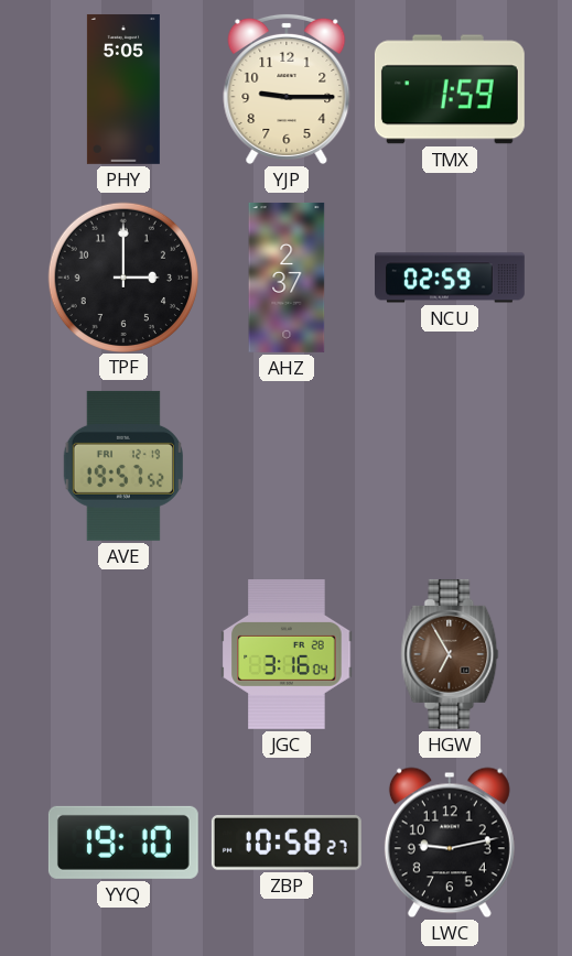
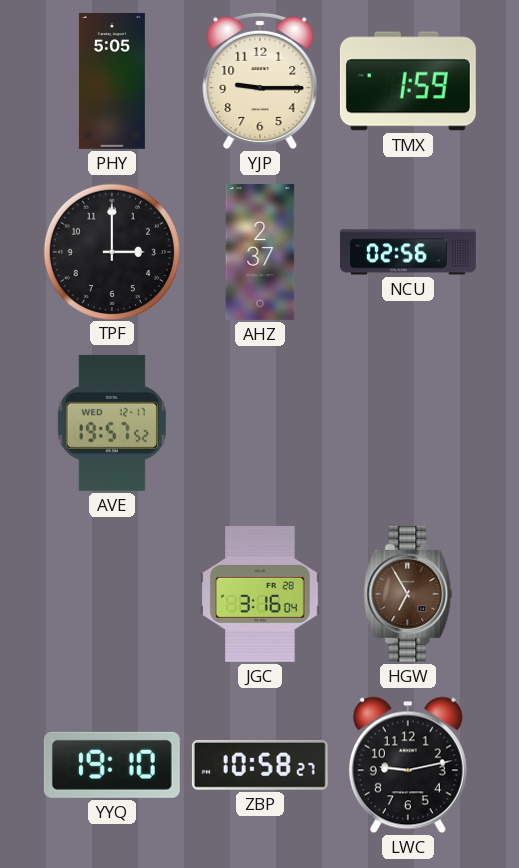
NCU: 02:59 -> 02:56 (409, 252)
AVE date: FRI 12-19 -> WED 12-17 (112, 423)
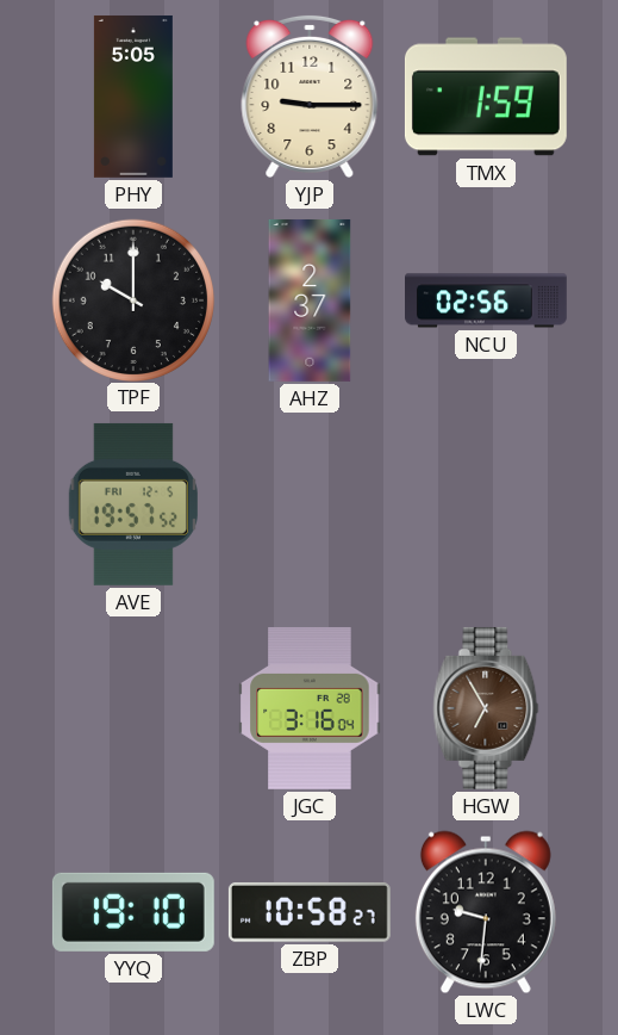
TPF: 3:00 -> 10:00 (132, 299)
AVE date: WED 12-17 -> FRI 12-5 (133, 504)
LWC: 9:13 -> 9:31 (486, 912)
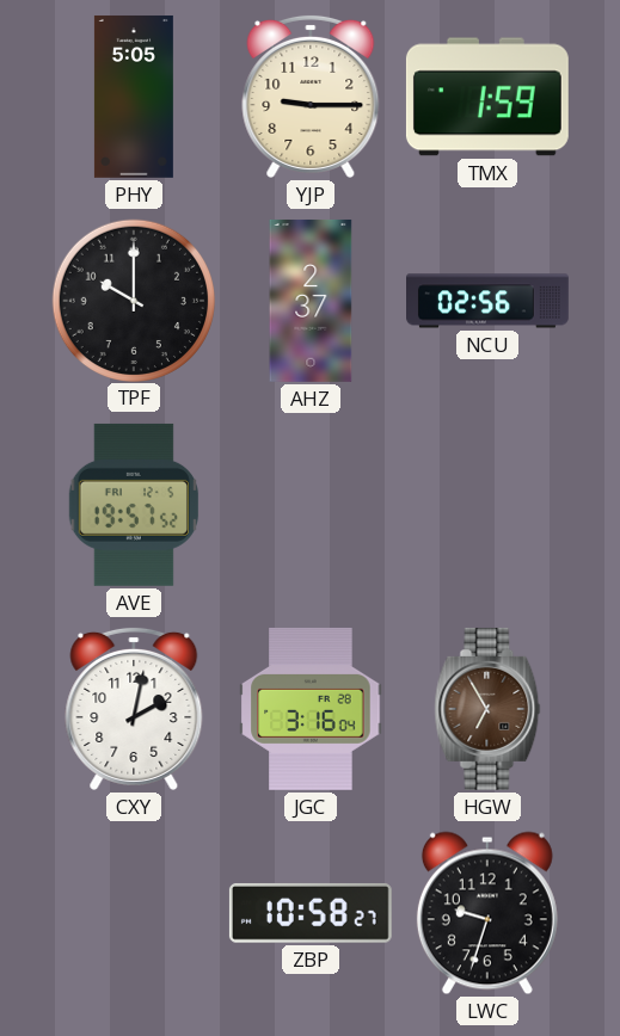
CXY: none -> 2:02 (134, 708)
YYQ: 19:10 -> none (133, 912)
LWC: 9:31 -> 9:33 (487, 913)
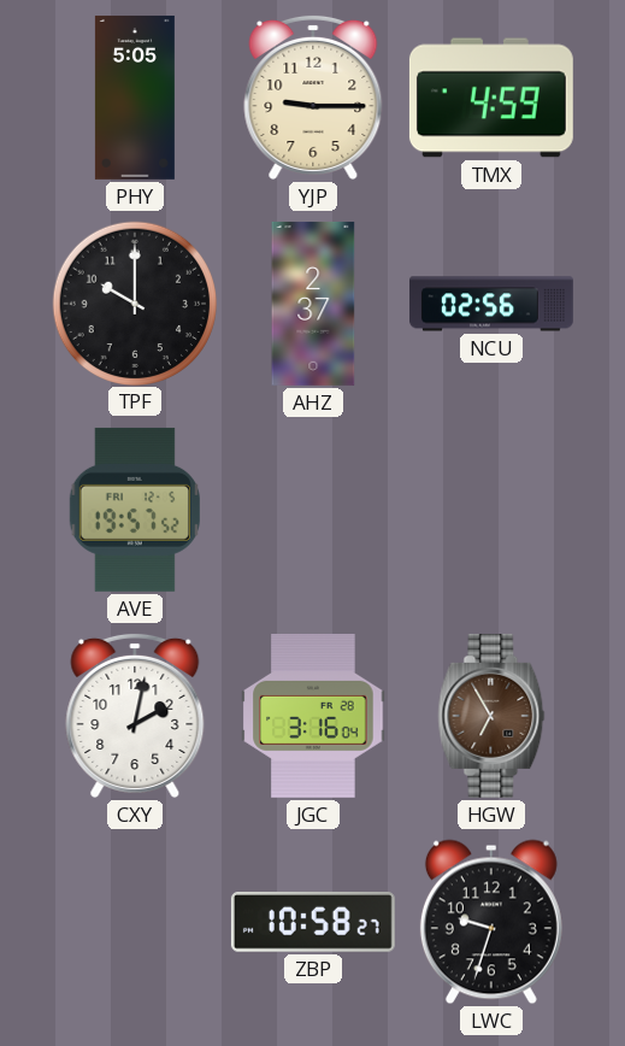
TMX: 1:59 -> 4:59 (491, 98)
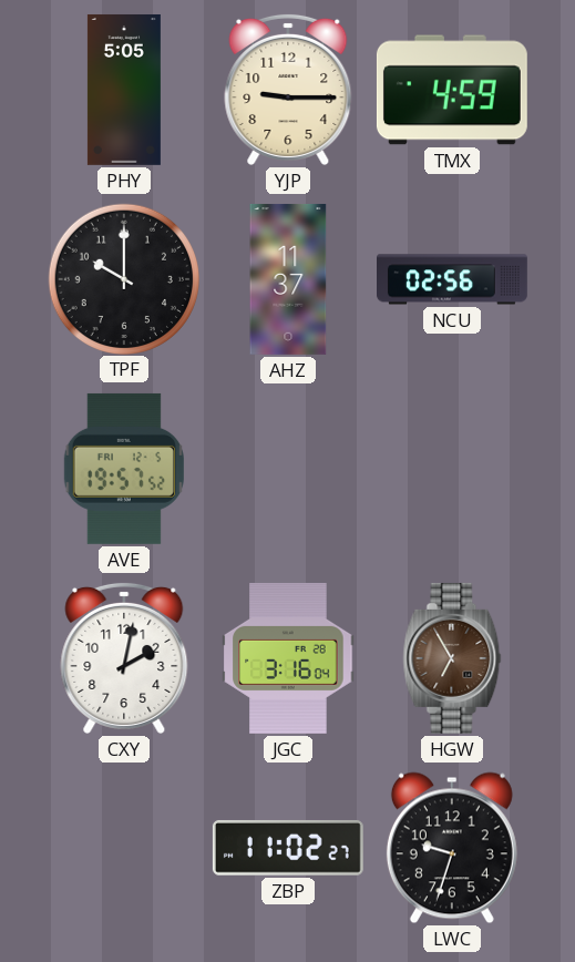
AHZ: 2:37 -> 11:37 (288, 279)
ZBP: 10:58 -> 11:02 (288, 848)
